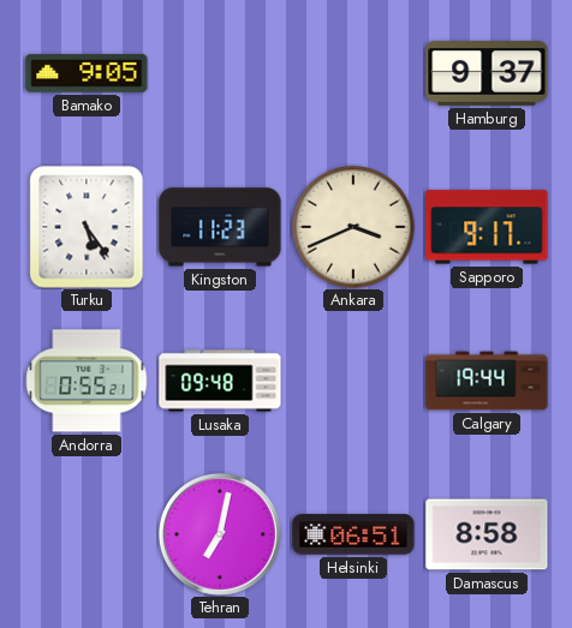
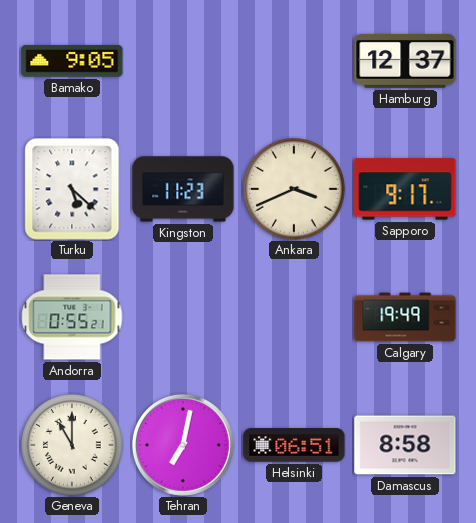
Hamburg: 9:37 -> 12:37 (405, 61)
Turku: 5:24 -> 5:22 (72, 189)
Lusaka: 09:48 -> none (220, 381)
Calgary: 19:44 -> 19:49 (405, 317)
Geneva: none -> 11:00 (72, 445)
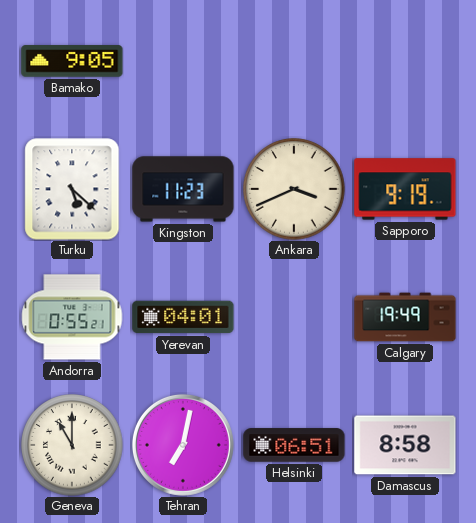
Hamburg: 12:37 -> none (405, 61)
Sapporo: 9:17 -> 9:19 (405, 189)
Yerevan: none -> 04:01 (183, 317)
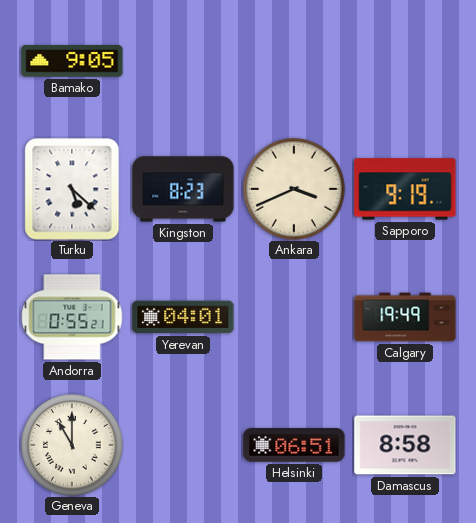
Kingston: 11:23 -> 8:23 (183, 189)
Tehran: 7:02 -> none (183, 445)
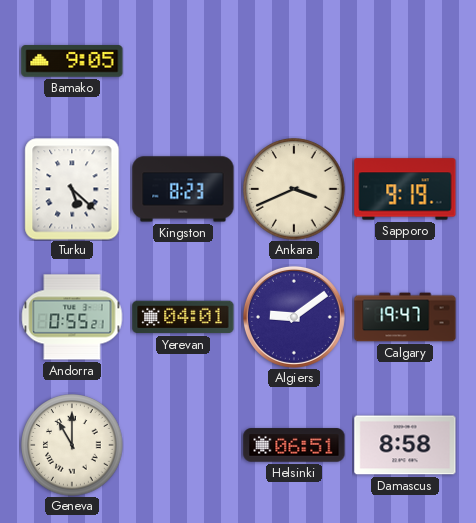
Algiers: none -> 9:09 (294, 317)
Calgary: 19:49 -> 19:47 (405, 317)
